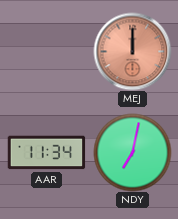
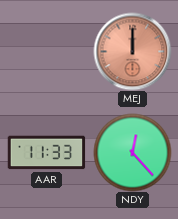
AAR: 11:34 -> 11:33 (46, 153)
NDY: 7:02 -> 12:23 (132, 152)
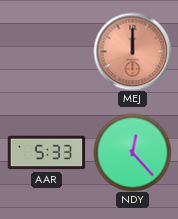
AAR: 11:33 -> 5:33 (46, 153)
